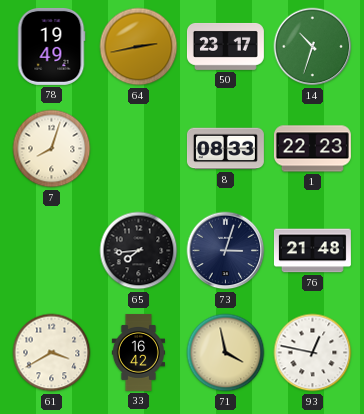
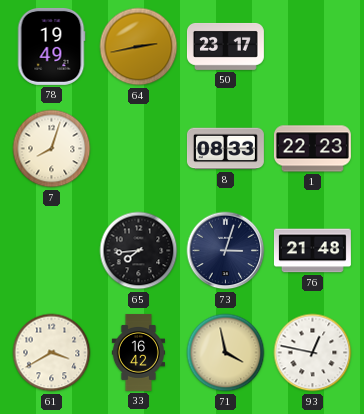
14: 10:33 -> none (313, 47)
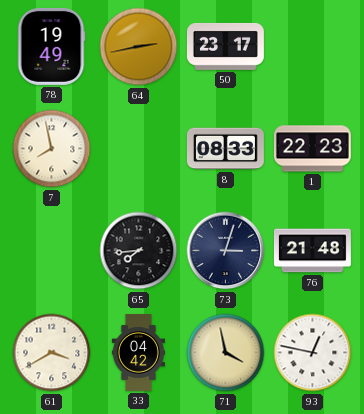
7: 8:03 -> 7:58 (52, 149)
33: 16:42 -> 04:42 (138, 353)
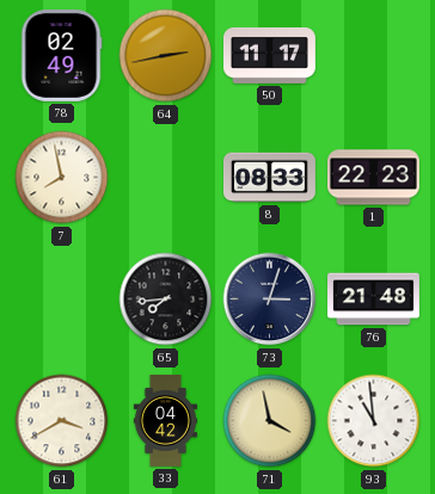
78: 19:49 -> 02:49 (61, 55)
50: 23:17 -> 11:17 (269, 55)
93: 12:47 -> 10:59 (374, 421)
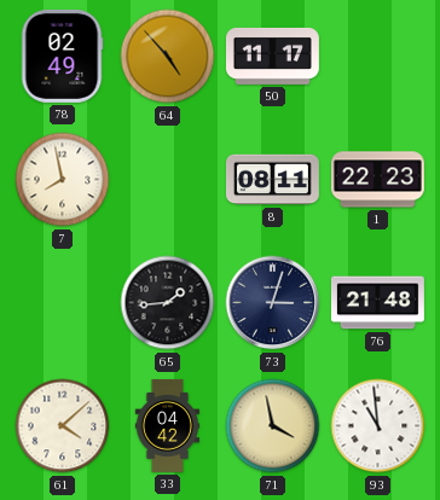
64: 2:43 -> 4:53 (168, 57)
8: 08:33 -> 08:11 (272, 180)
65: 7:44 -> 1:44 (168, 303)
61: 3:40 -> 4:08 (63, 426)
